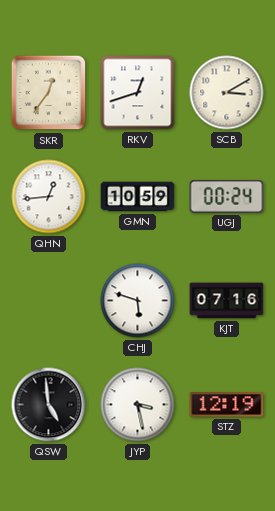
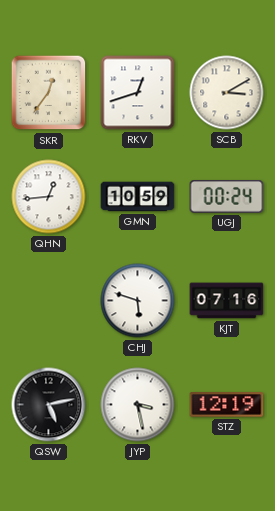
QSW: 4:59 -> 5:13 (49, 405)
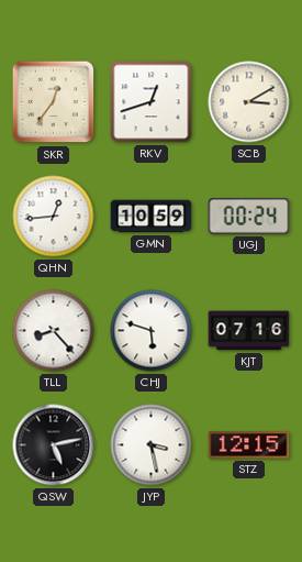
TLL: none -> 8:23 (54, 331)
STZ: 12:19 -> 12:15 (249, 445)
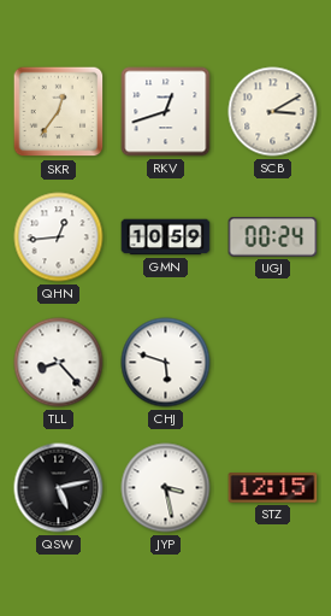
KJT: 07:16 -> none (249, 331)
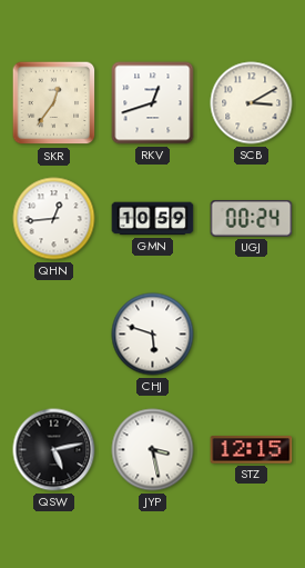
TLL: 8:23 -> none (59, 363)
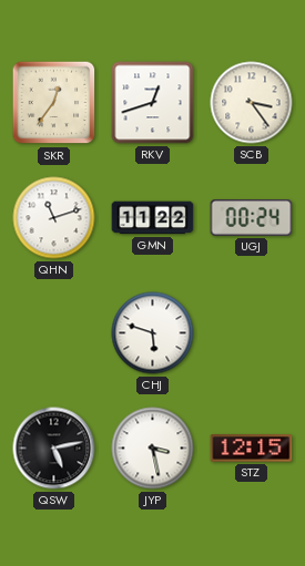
SCB: 3:10 -> 3:24 (252, 103)
QHN: 12:44 -> 11:12 (54, 218)
GMN: 10:59 -> 11:22 (153, 218)
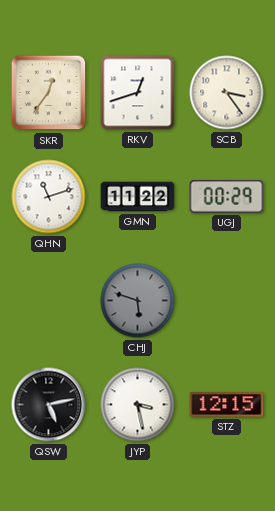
UGJ: 00:24 -> 00:29 (227, 197)
CHJ dial: white -> grey (138, 301)
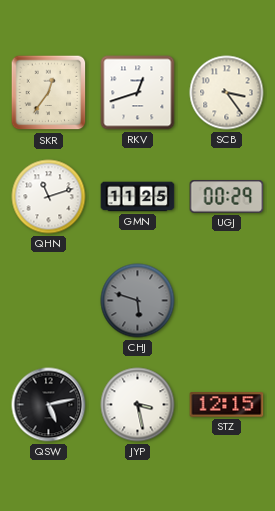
GMN: 11:22 -> 11:25 (138, 197)
